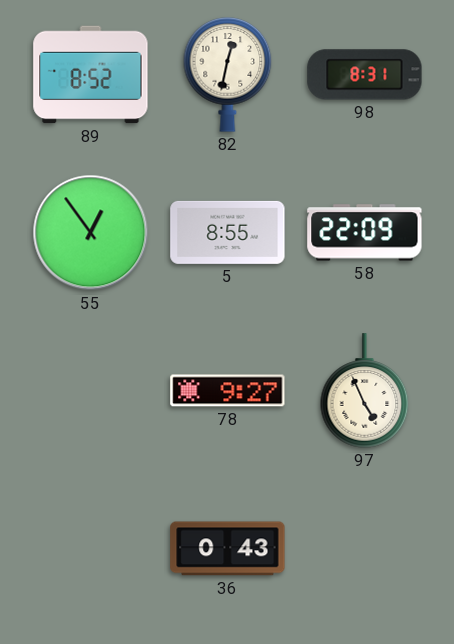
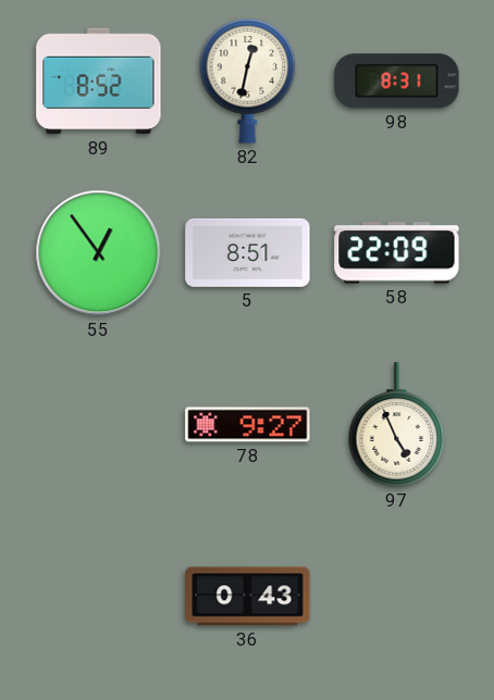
5: 8:55 -> 8:51 (248, 252)
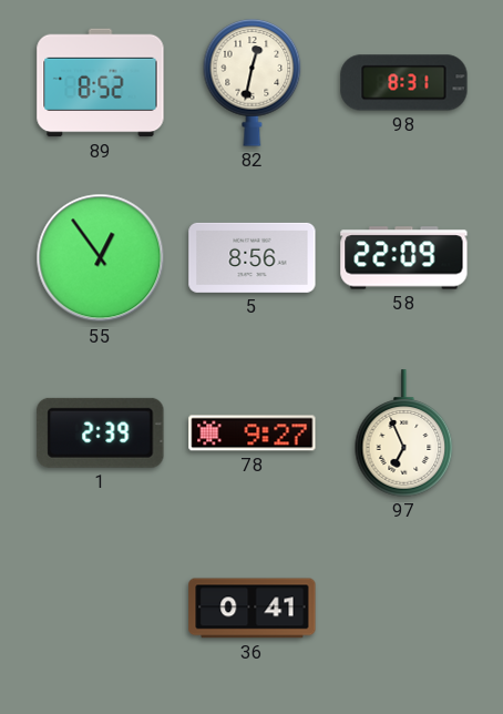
5: 8:51 -> 8:56 (253, 257)
1: none -> 2:39 (101, 432)
97: 4:56 -> 6:56 (404, 433)
36: 0:43 -> 0:41 (253, 609)
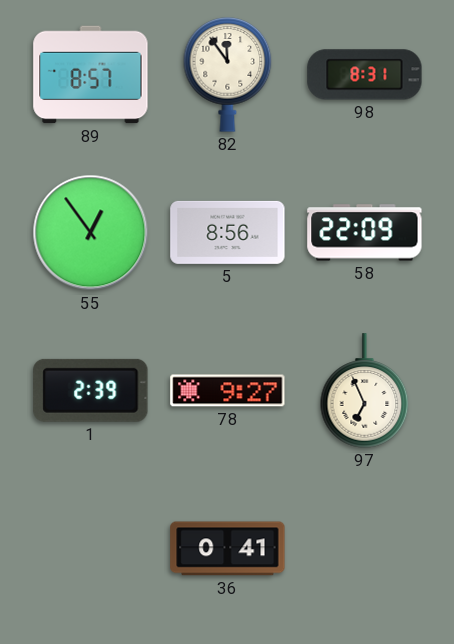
89: 8:52 -> 8:57 (91, 75)
82: 12:32 -> 11:54 (228, 75)
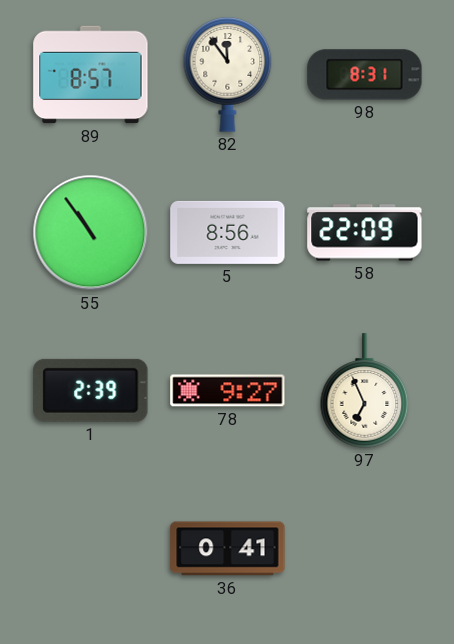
55: 12:54 -> 10:54 (91, 233)
